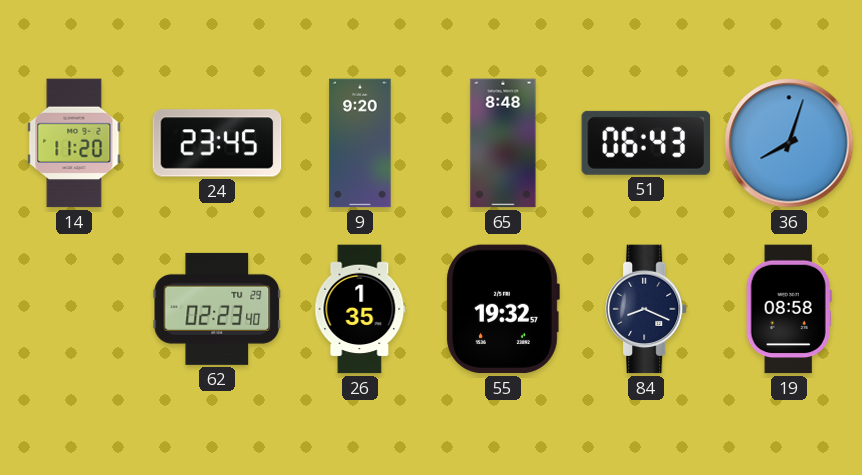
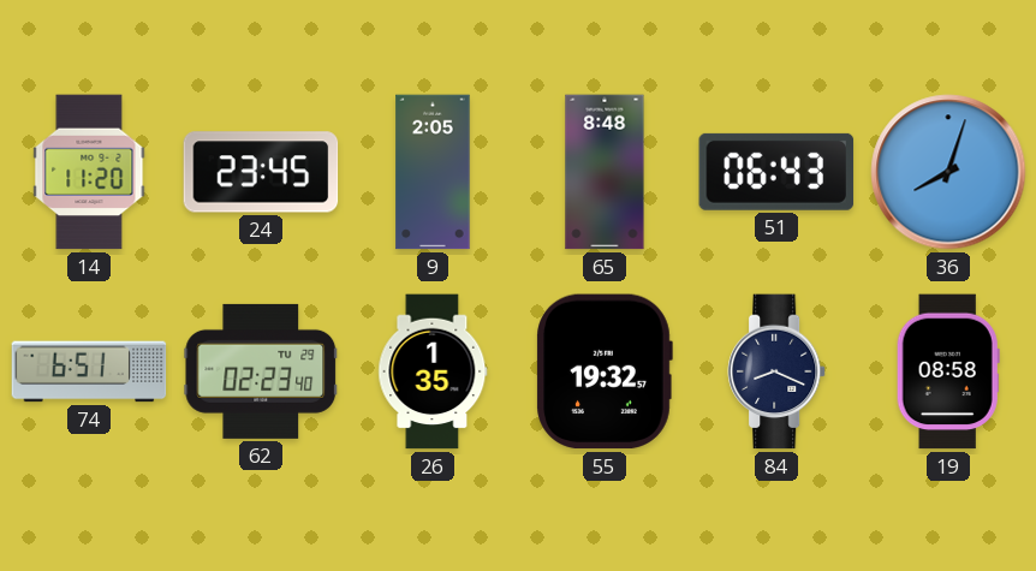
9: 9:20 -> 2:05 (433, 172)
74: none -> 6:51 (89, 371)
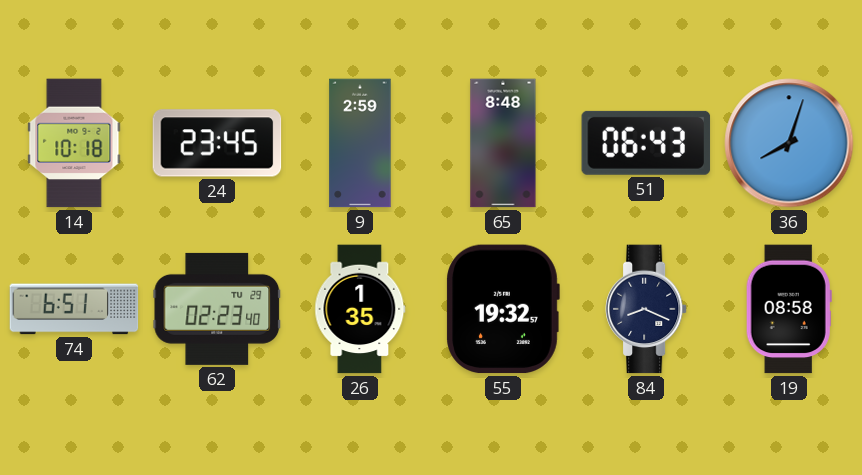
14: 11:20 -> 10:18 (74, 143)
9: 2:05 -> 2:59 (360, 143)
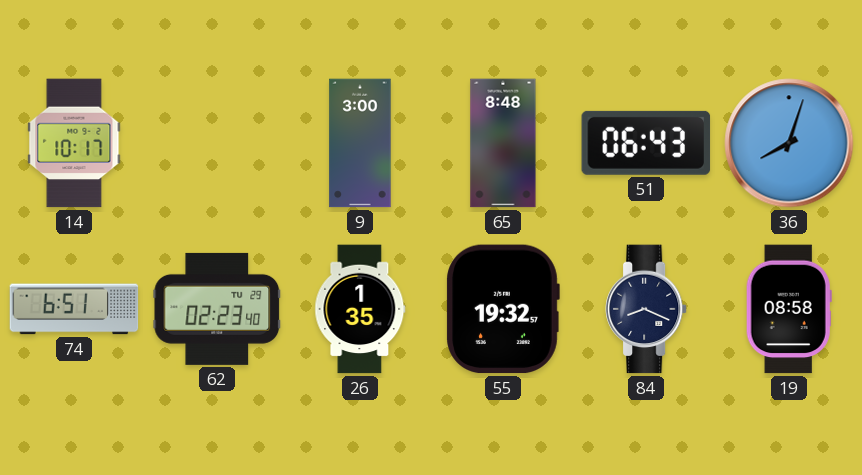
14: 10:18 -> 10:17 (74, 143)
24: 23:45 -> none (217, 143)
9: 2:59 -> 3:00 (360, 143)
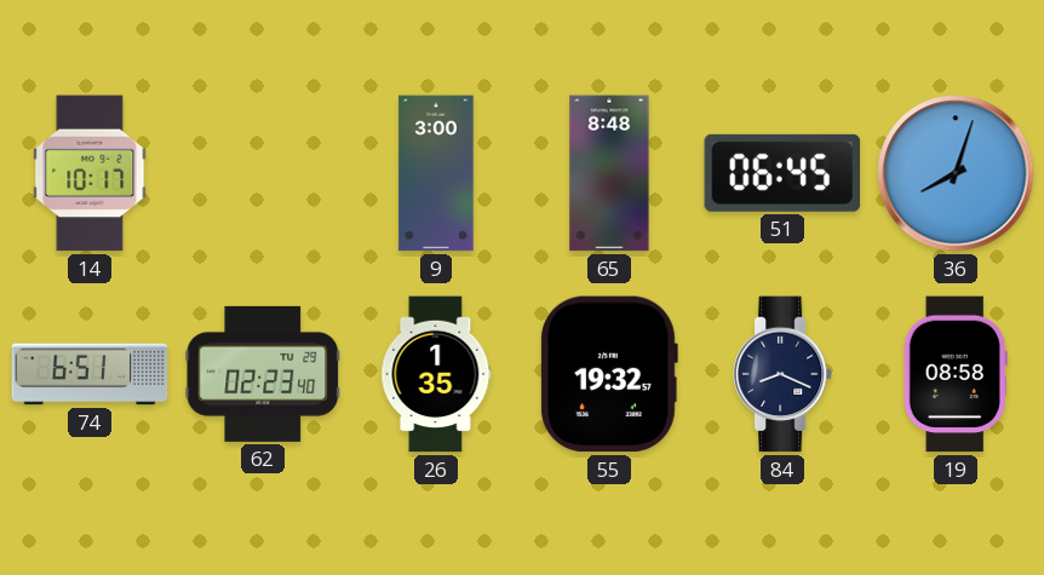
51: 06:43 -> 06:45 (782, 173)
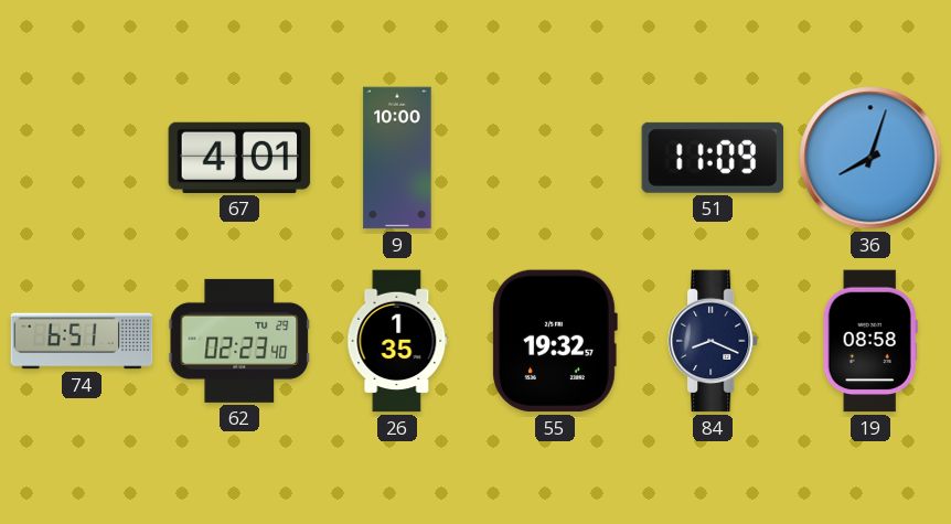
14: 10:17 -> none (90, 173)
67: none -> 4:01 (239, 158)
9: 3:00 -> 10:00 (397, 158)
65: 8:48 -> none (609, 173)
51: 06:45 -> 11:09 (713, 158)
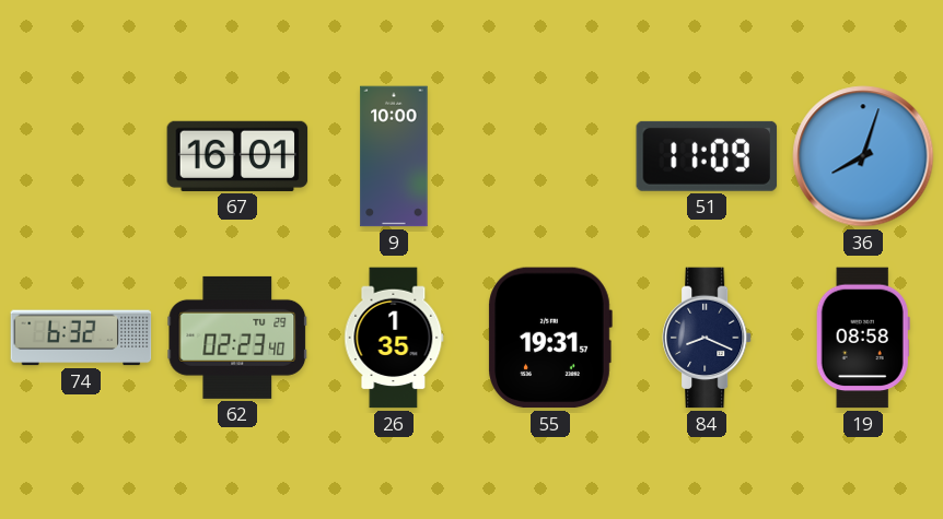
67: 4:01 -> 16:01 (237, 156)
74: 6:51 -> 6:32 (81, 338)
55: 19:32 -> 19:31 (550, 338)
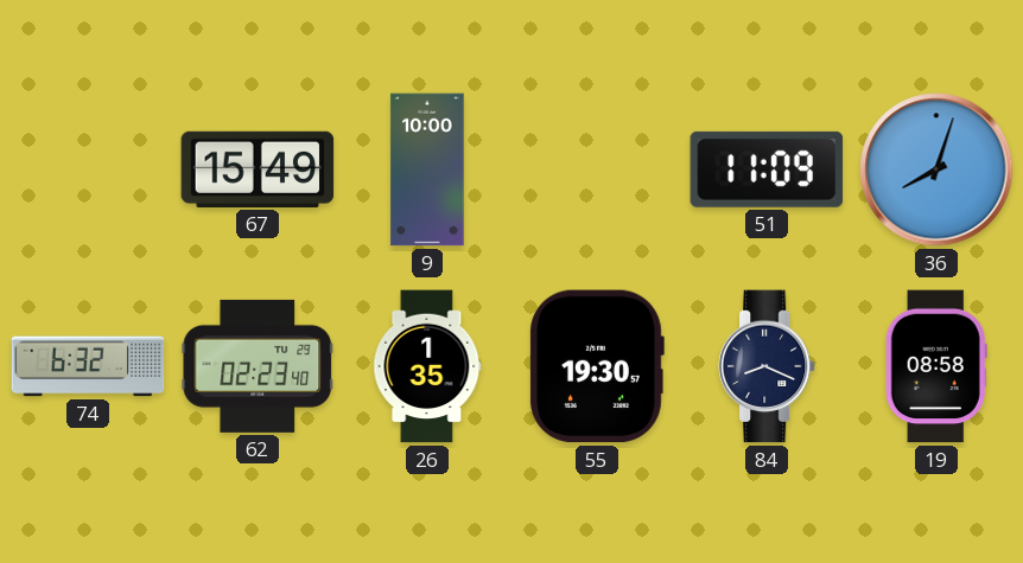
67: 16:01 -> 15:49 (258, 169)
55: 19:31 -> 19:30 (597, 366)
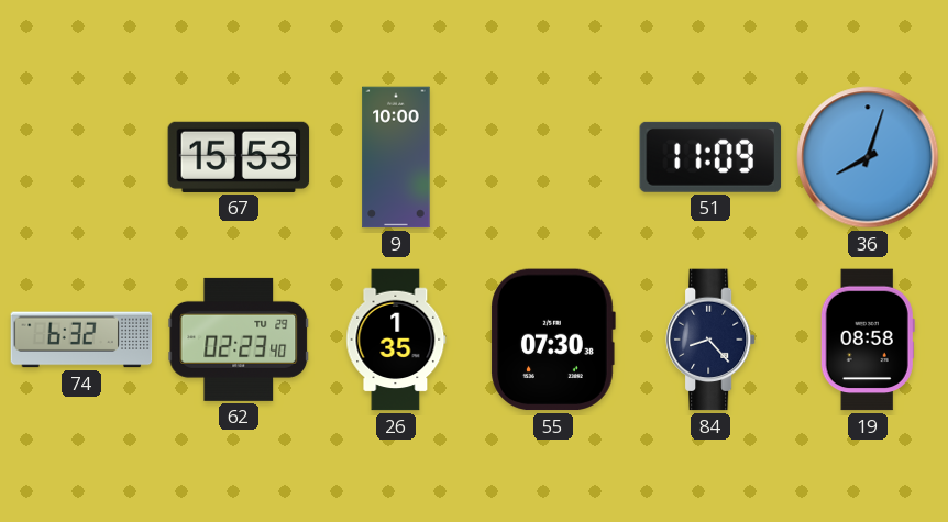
67: 15:49 -> 15:53 (239, 157)
55: 19:30 -> 07:30 (553, 340)
84: 8:19 -> 8:23 (710, 340)
